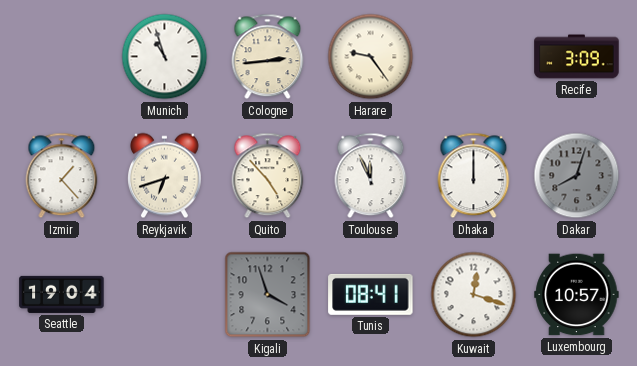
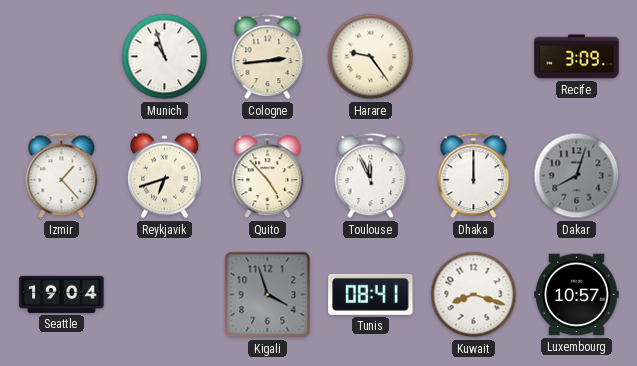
Kuwait: 12:18 -> 8:18 (474, 295)
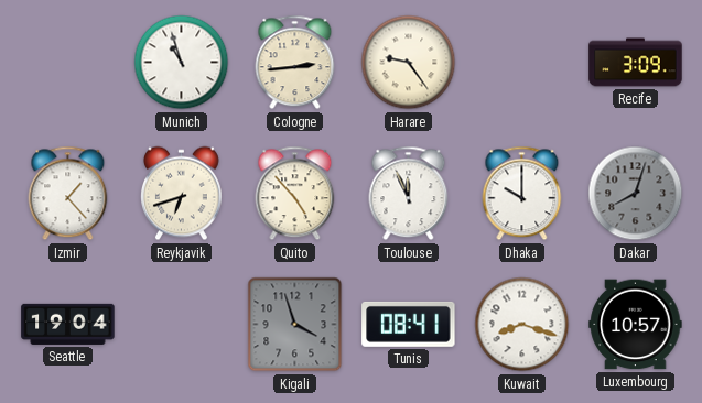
Dhaka: 12:00 -> 10:00 (522, 194)
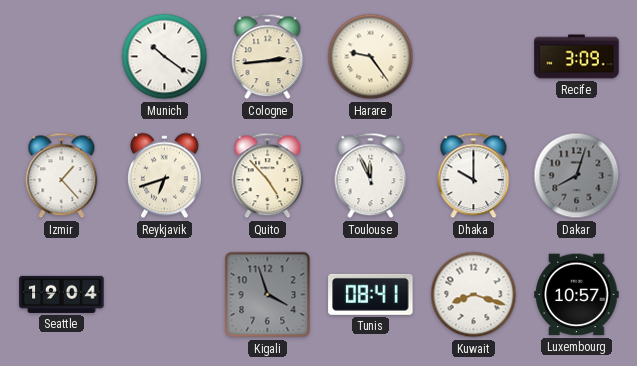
Munich: 10:57 -> 10:21 (165, 57)
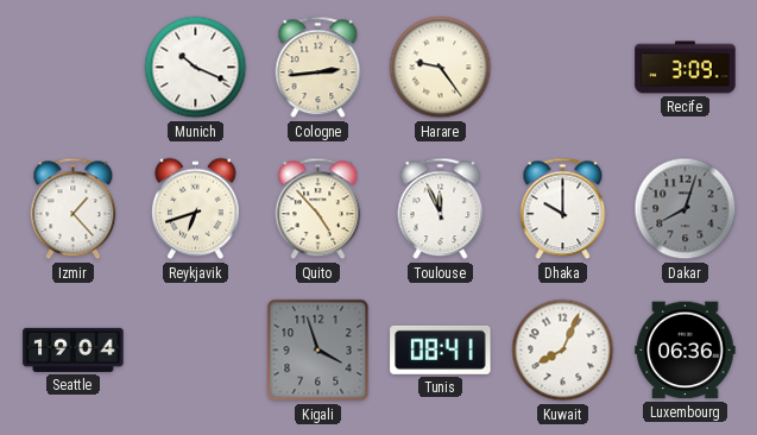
Munich: 10:21 -> 10:19 (196, 68)
Kuwait: 8:18 -> 8:04 (563, 351)
Luxembourg: 10:57 -> 06:36 (686, 351)
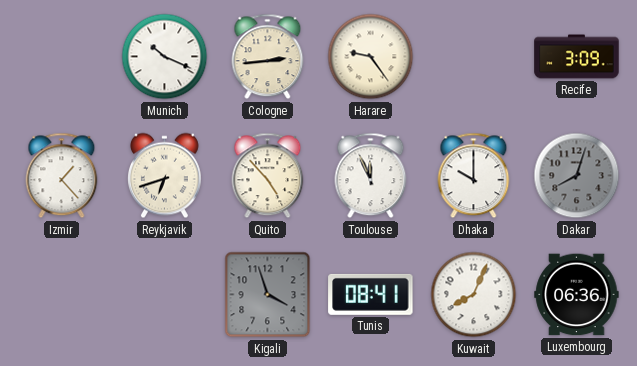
Seattle: 19:04 -> none (74, 349)
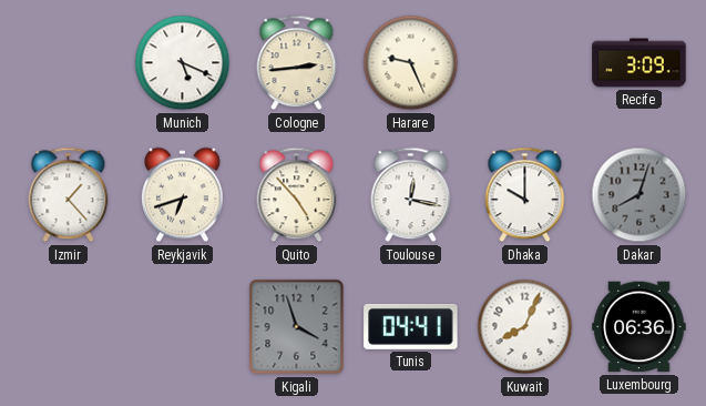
Munich: 10:19 -> 5:19 (183, 63)
Harare: 9:24 -> 9:26 (411, 63)
Toulouse: 11:56 -> 12:17 (411, 195)
Tunis: 08:41 -> 04:41 (411, 326)
